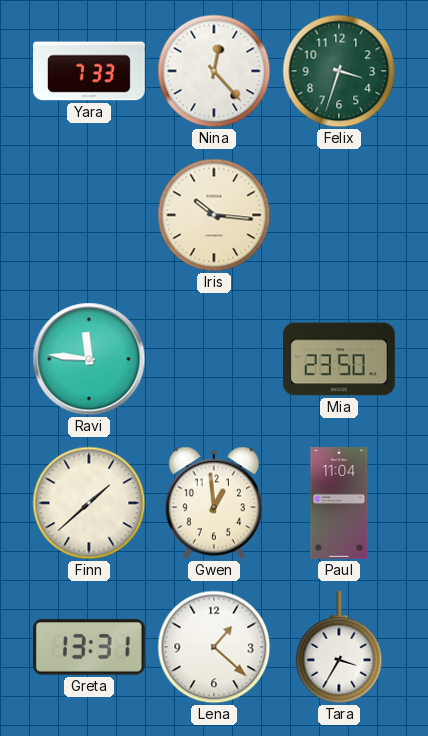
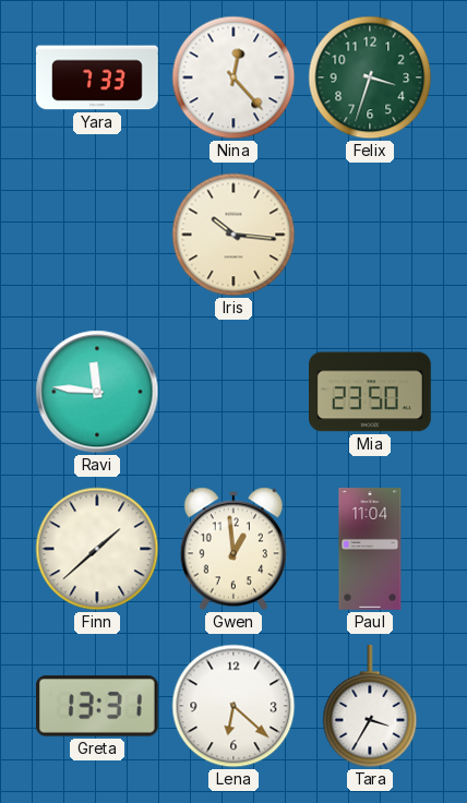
Lena: 1:22 -> 6:22 (234, 706)
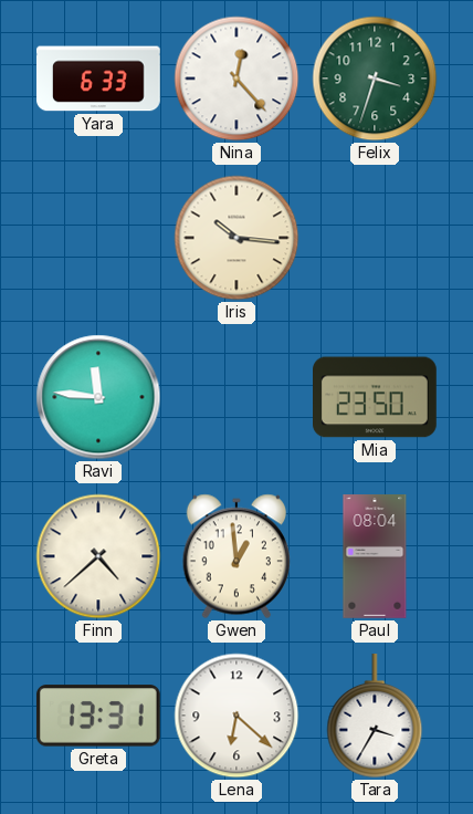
Yara: 7:33 -> 6:33 (99, 79)
Finn: 1:38 -> 4:38 (98, 556)
Paul: 11:04 -> 08:04 (375, 557)
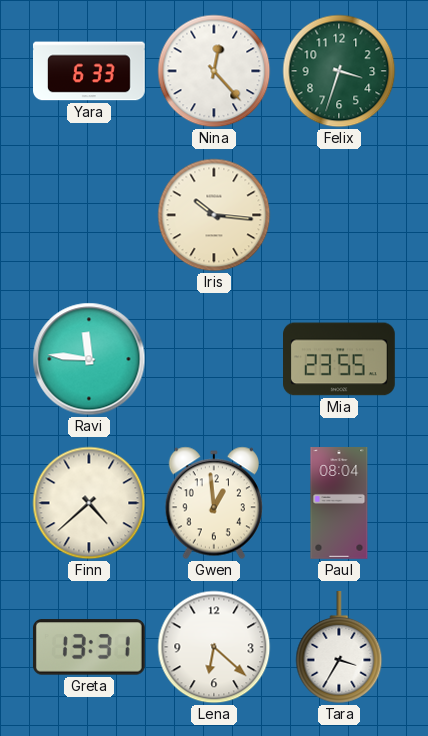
Mia: 23:50 -> 23:55 (340, 359)
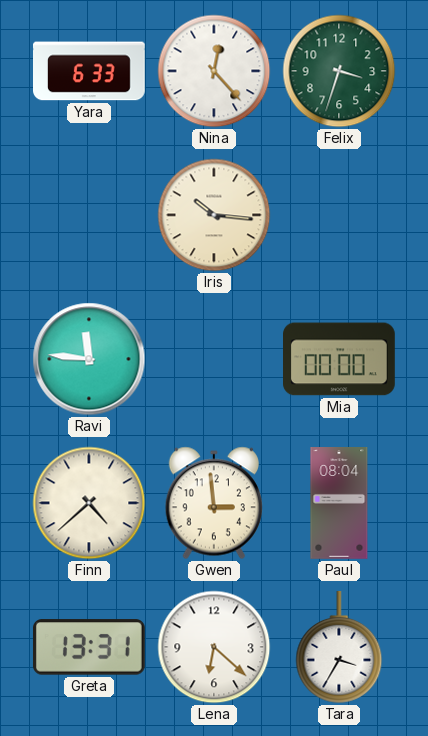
Mia: 23:55 -> 00:00 (340, 359)
Gwen: 12:59 -> 2:59 (214, 503)
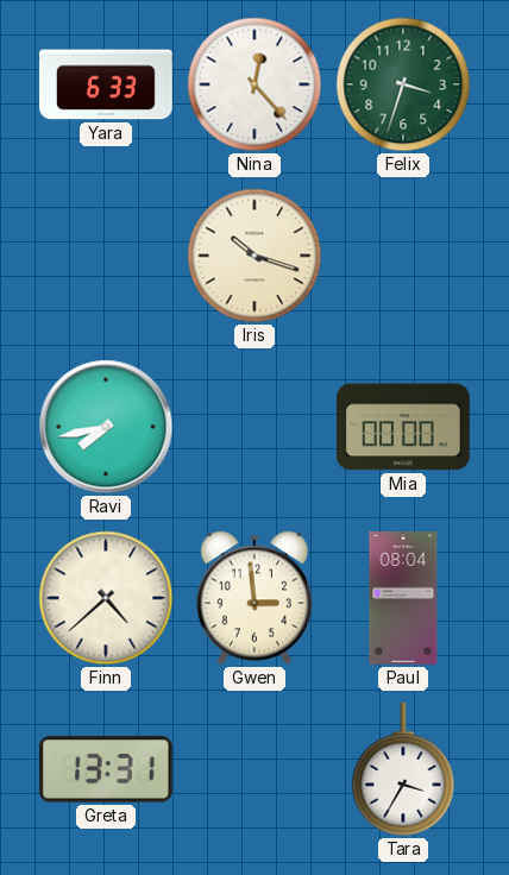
Iris: 10:16 -> 10:18 (254, 256)
Ravi: 11:46 -> 7:43 (106, 427)
Lena: 6:22 -> none (214, 647)
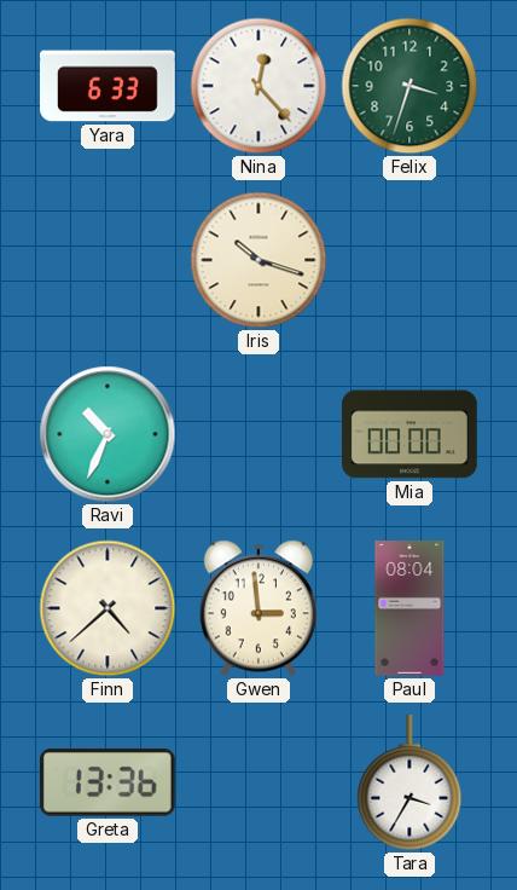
Ravi: 7:43 -> 10:34 (108, 434)
Greta: 13:31 -> 13:36 (108, 782)
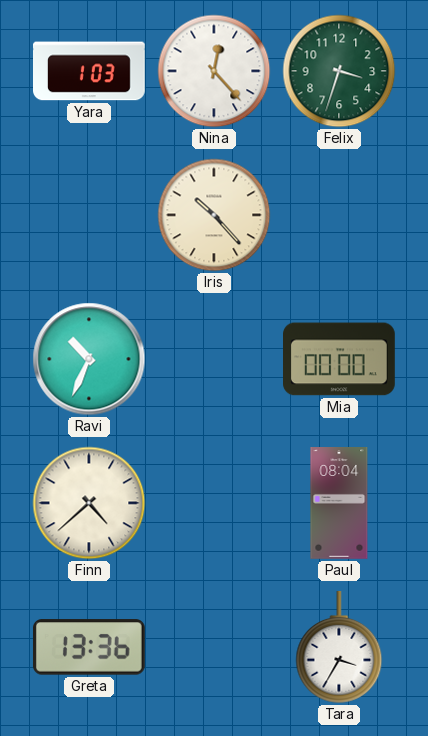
Yara: 6:33 -> 1:03 (90, 71)
Iris: 10:18 -> 10:23 (214, 215)
Gwen: 2:59 -> none (258, 608)
